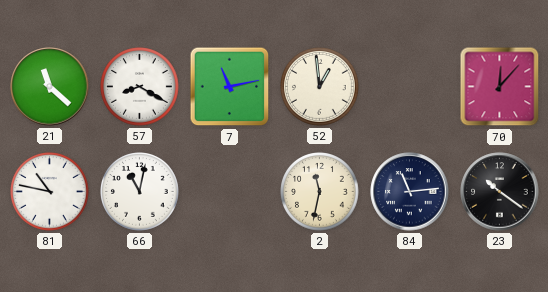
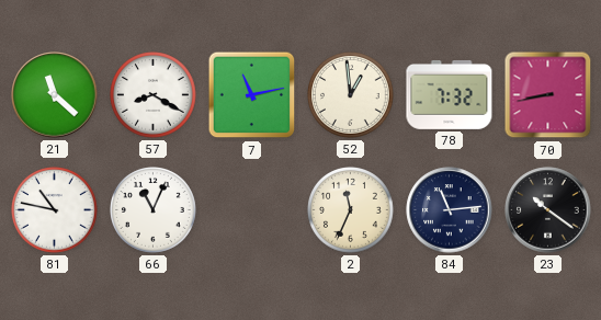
78: none -> 7:32 (450, 94)
70: 12:07 -> 8:43 (548, 95)
66: 11:02 -> 11:04 (154, 210)
2: 11:32 -> 11:34 (351, 210)
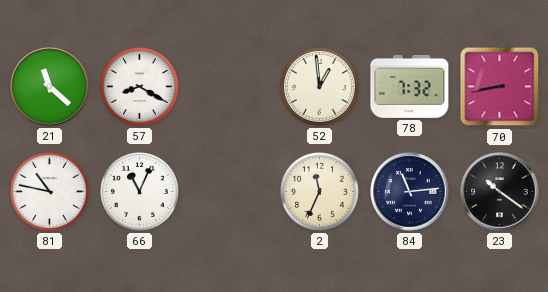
7: 11:13 -> none (252, 95)
